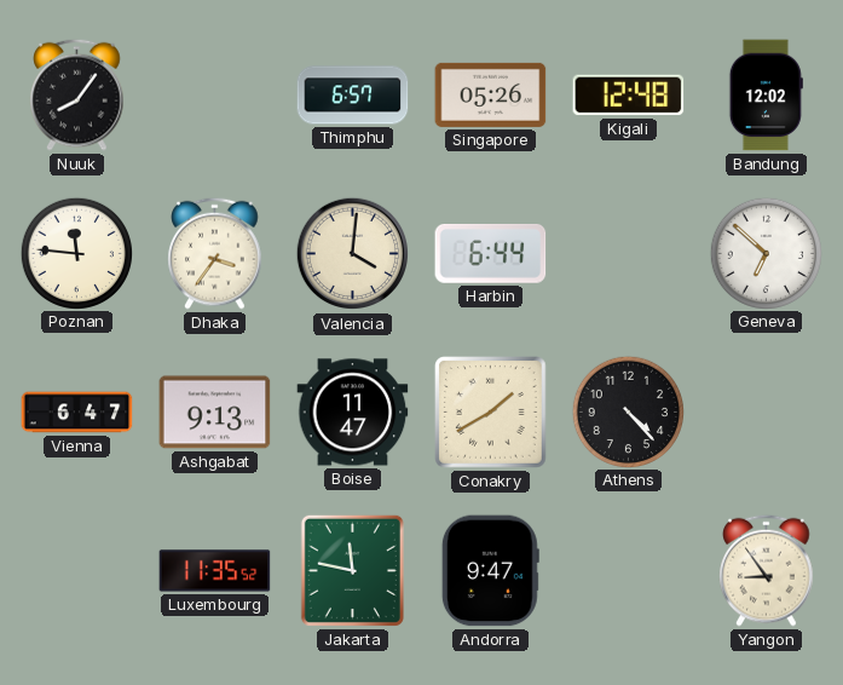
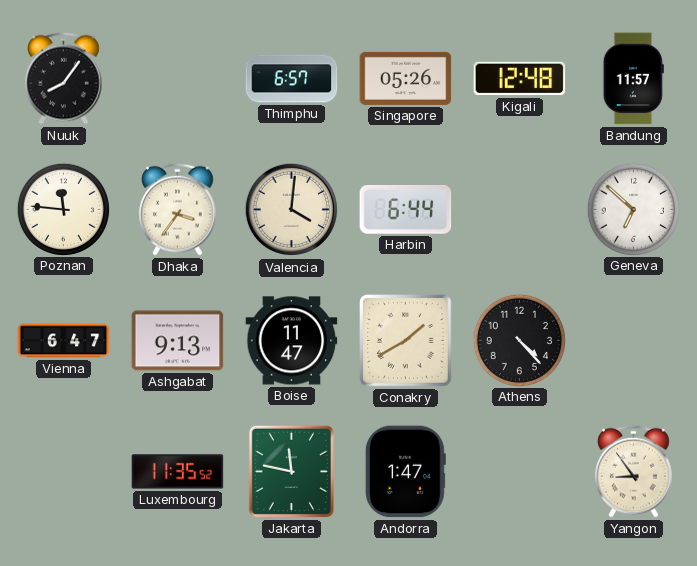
Bandung: 12:02 -> 11:57 (633, 79)
Andorra: 9:47 -> 1:47 (405, 472)
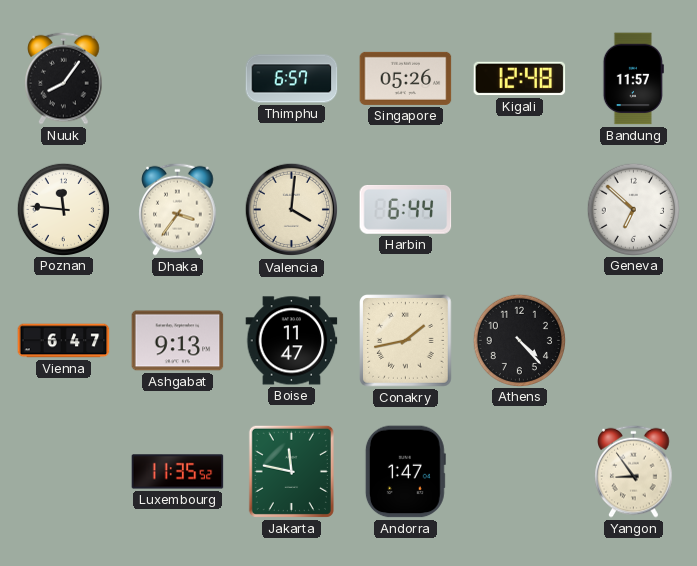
Conakry: 1:40 -> 1:43 (406, 341)
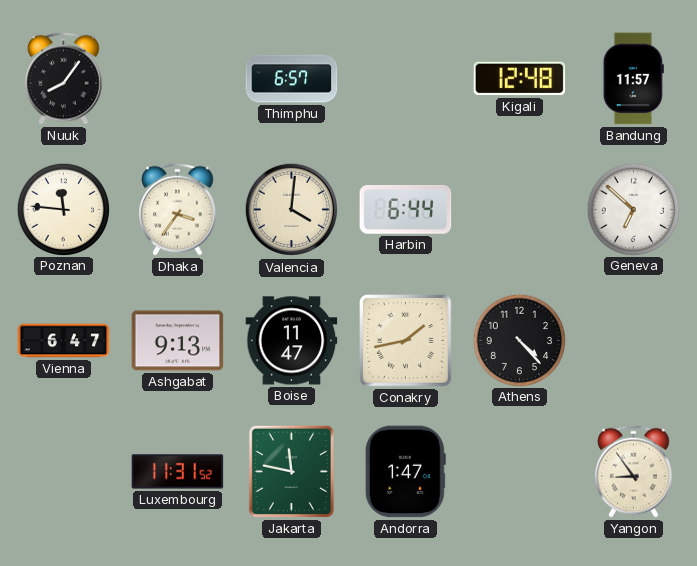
Singapore: 05:26 -> none (406, 78)
Luxembourg: 11:35 -> 11:31 (178, 472)
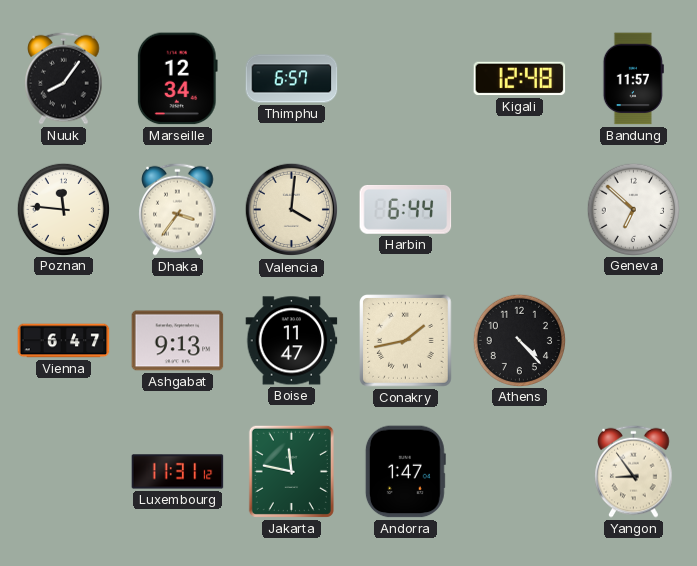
Marseille: none -> 12:34 (177, 79)
Luxembourg: 11:31:52 -> 11:31:12 (178, 472)
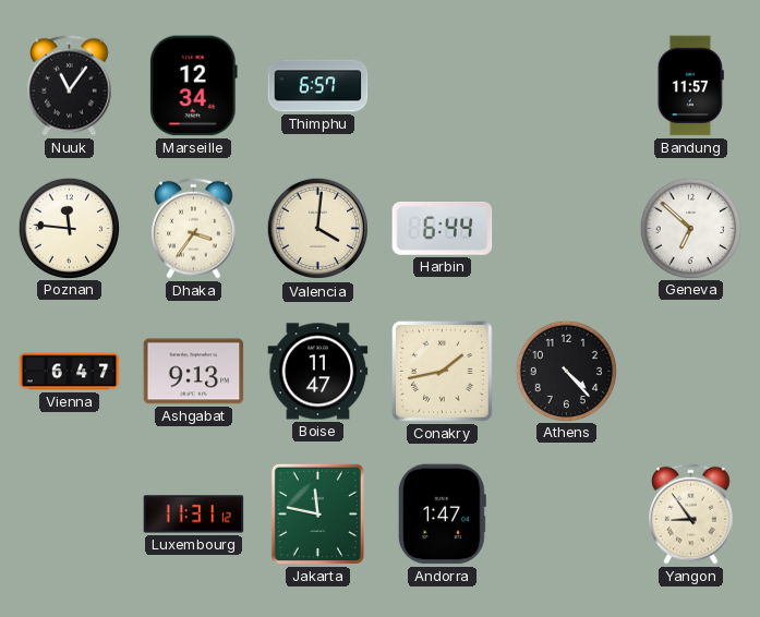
Nuuk: 8:06 -> 11:06 (70, 85)
Kigali: 12:48 -> none (520, 79)
